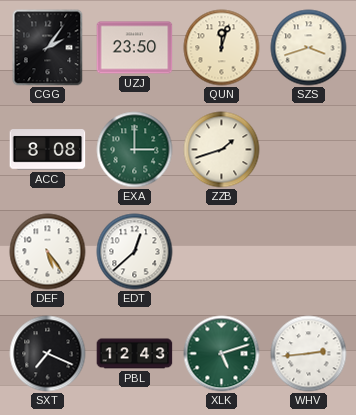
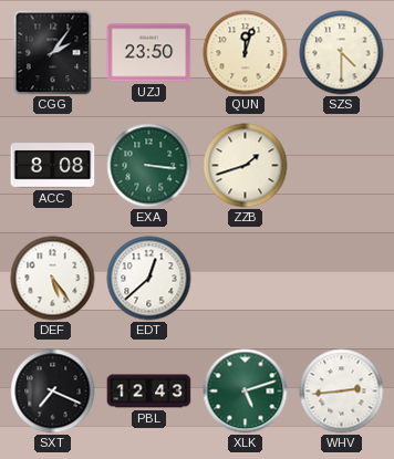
SZS: 3:42 -> 4:30 (342, 53)
EXA: 3:00 -> 3:16 (149, 166)
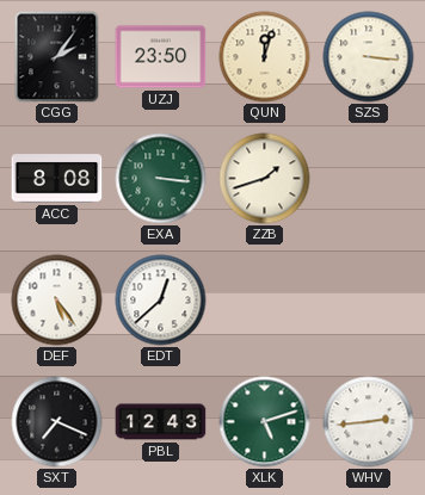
SZS: 4:30 -> 3:16 (369, 57)
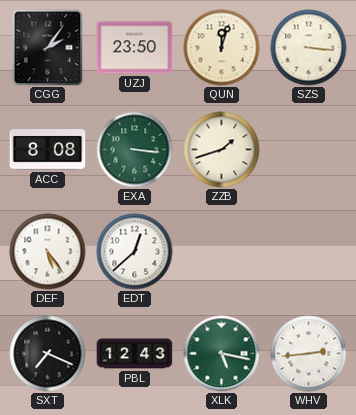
XLK: 5:12 -> 5:17 (222, 354)
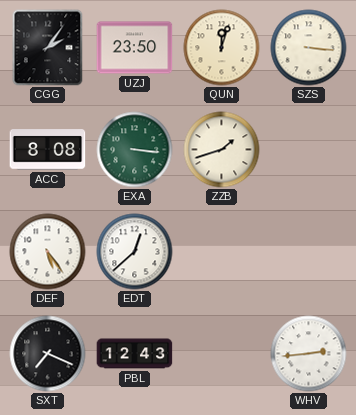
XLK: 5:17 -> none (222, 354)
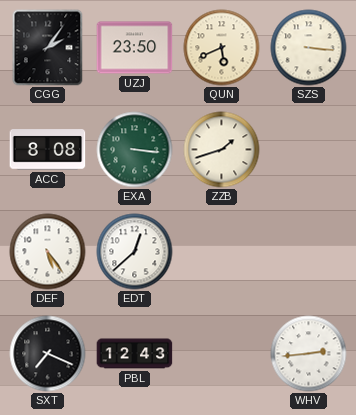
QUN: 12:03 -> 5:41 (222, 48)
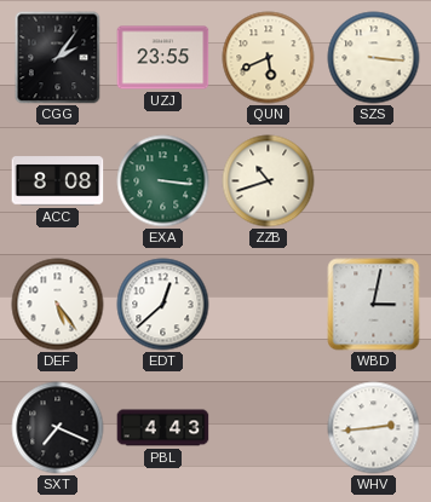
UZJ: 23:50 -> 23:55 (163, 58)
ZZB: 1:42 -> 10:42 (269, 181)
WBD: none -> 3:02 (374, 305)
PBL: 12:43 -> 4:43 (163, 428)
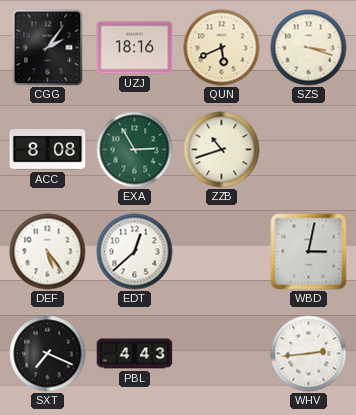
UZJ: 23:55 -> 18:16 (135, 48)
SZS: 3:16 -> 3:18 (309, 48)
EXA: 3:16 -> 2:55 (135, 150)
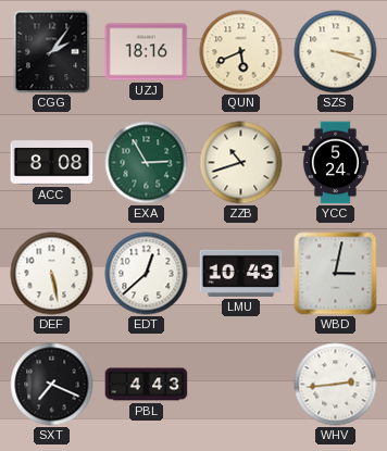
YCC: none -> 5:24 (335, 163)
DEF: 5:24 -> 5:28 (52, 274)
LMU: none -> 10:43 (241, 273)
